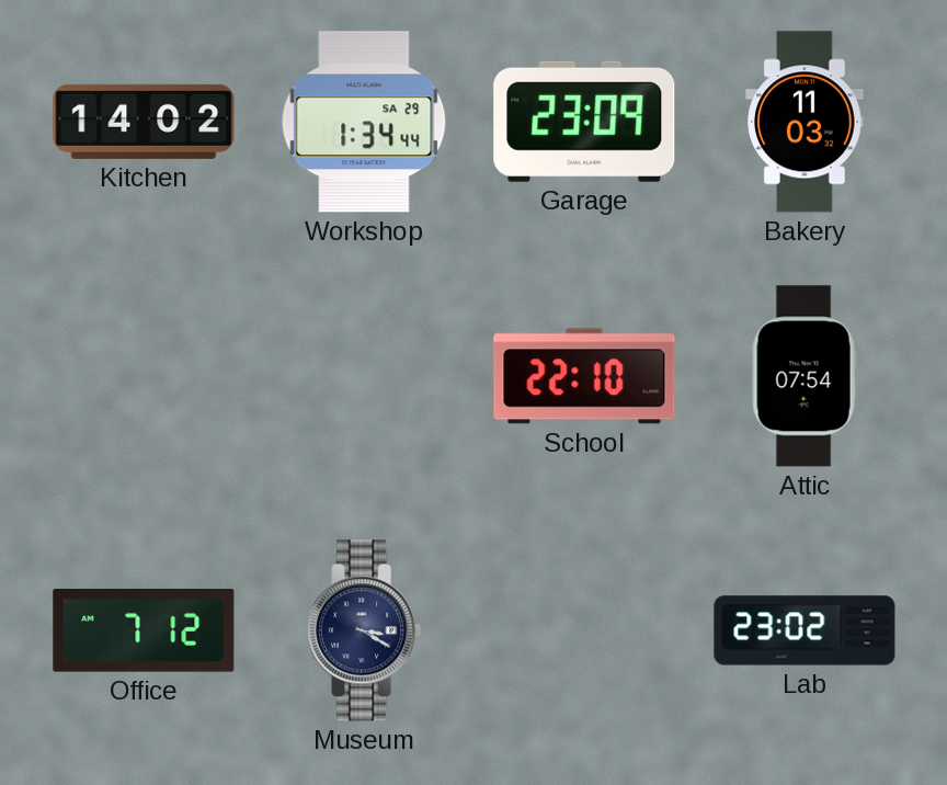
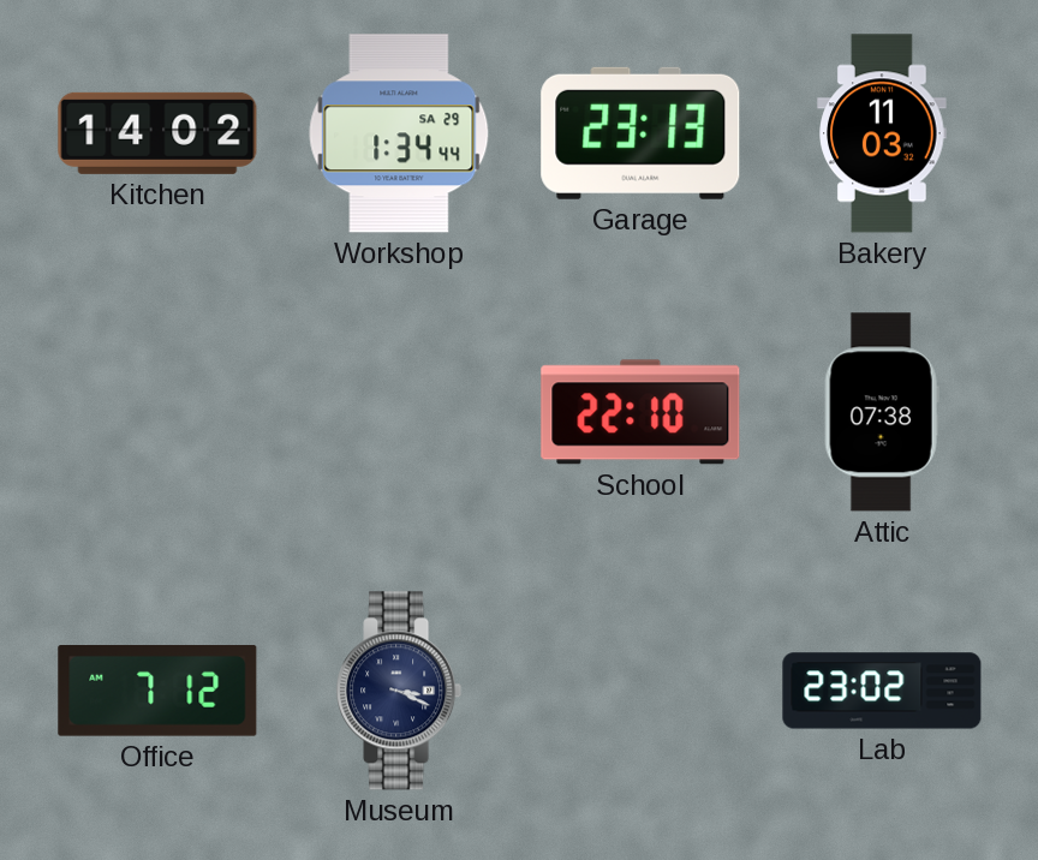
Garage: 23:09 -> 23:13 (640, 133)
Attic: 07:54 -> 07:38 (882, 412)
Museum: 3:20 -> 3:19 (399, 691)
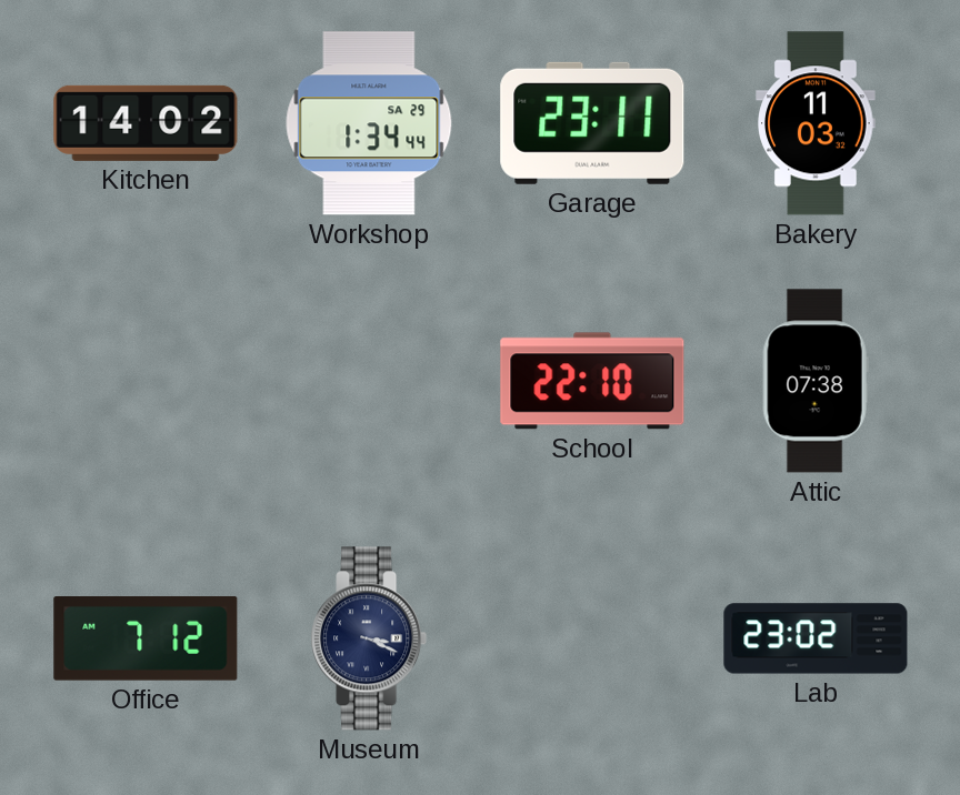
Garage: 23:13 -> 23:11 (592, 123)
